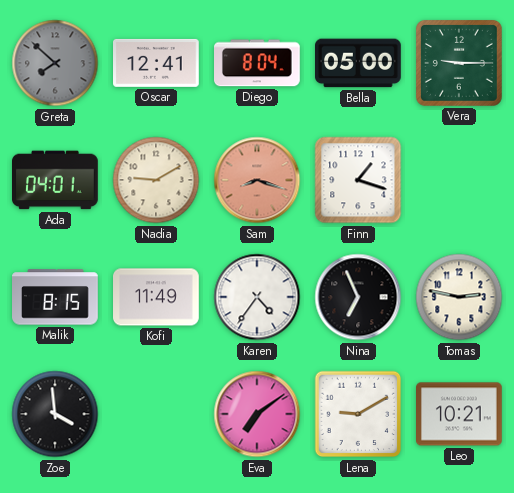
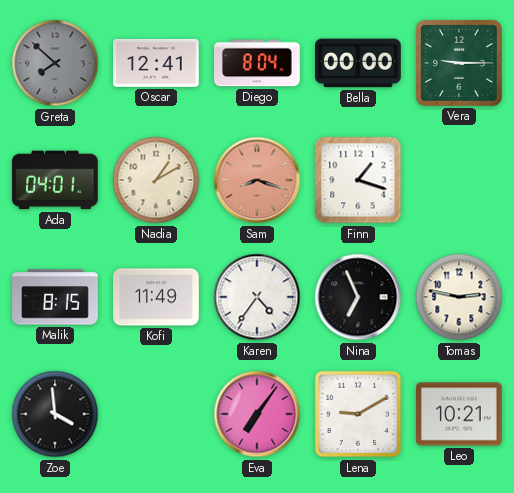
Bella: 05:00 -> 00:00 (359, 63)
Nadia: 9:10 -> 1:10 (156, 180)
Eva: 7:09 -> 7:06 (257, 414)
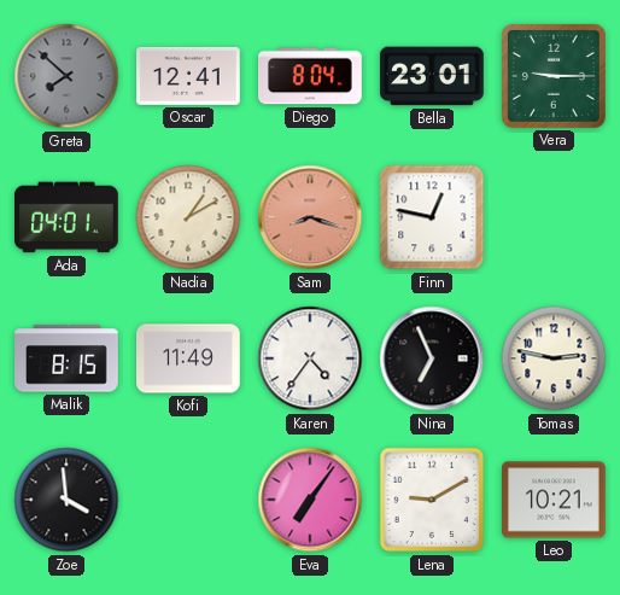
Bella: 00:00 -> 23:01 (433, 76)
Finn: 1:18 -> 12:47 (432, 217)
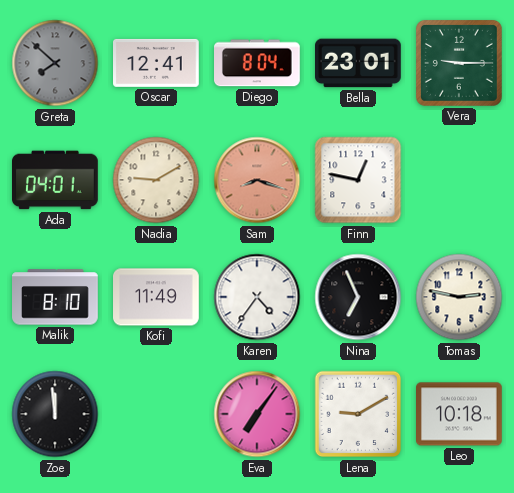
Nadia: 1:10 -> 9:10 (156, 180)
Malik: 8:15 -> 8:10 (56, 297)
Zoe: 3:59 -> 11:59 (55, 414)
Leo: 10:21 -> 10:18 (460, 414)
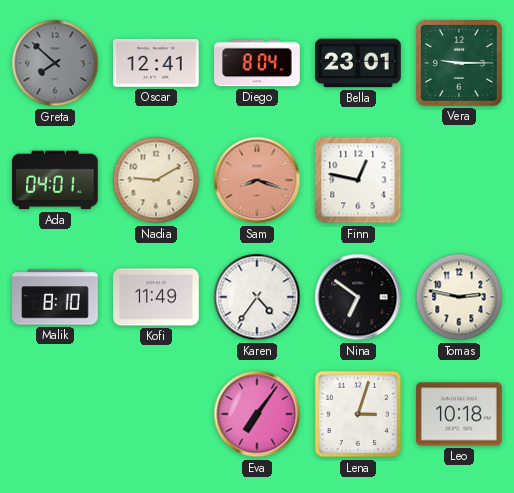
Nina: 6:56 -> 6:51 (358, 297)
Zoe: 11:59 -> none (55, 414)
Lena: 9:10 -> 3:03 (358, 414)
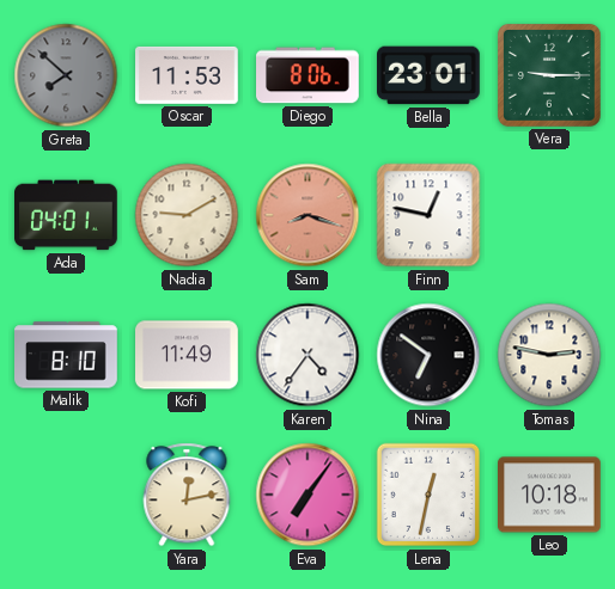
Oscar: 12:41 -> 11:53 (188, 75)
Diego: 8:04 -> 8:06 (309, 75)
Yara: none -> 12:13 (187, 495)
Lena: 3:03 -> 12:32 (428, 495)
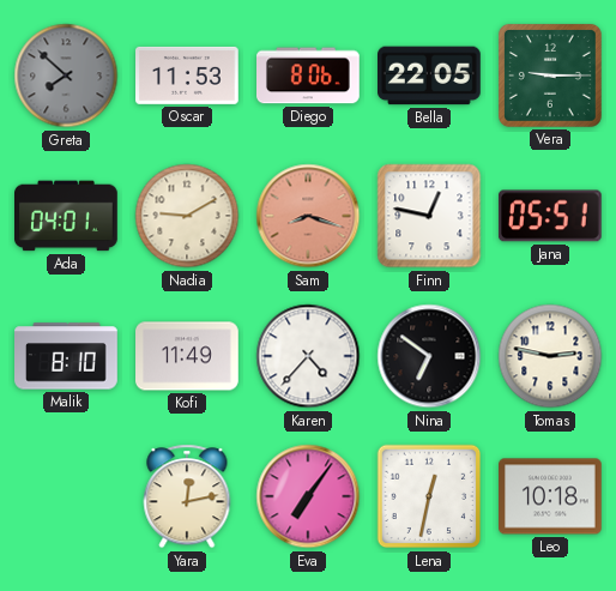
Bella: 23:01 -> 22:05 (430, 76)
Jana: none -> 05:51 (550, 216)
Karen: 4:36 -> 4:37 (308, 356)
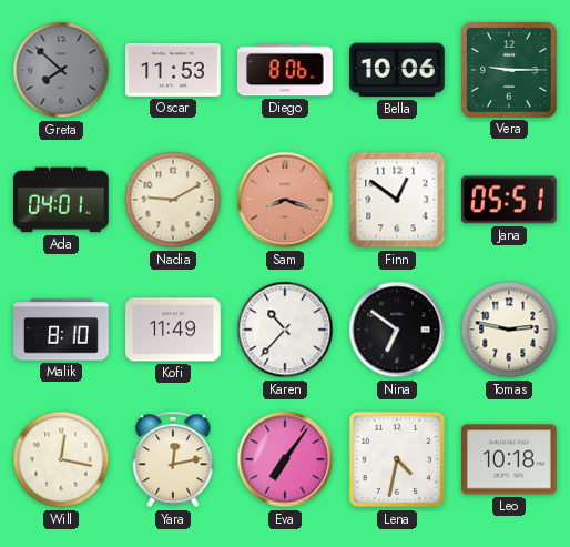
Bella: 22:05 -> 10:06 (398, 70)
Finn: 12:47 -> 12:51 (397, 200)
Karen: 4:37 -> 10:37 (285, 330)
Will: none -> 12:17 (61, 459)
Lena: 12:32 -> 4:32 (397, 459)
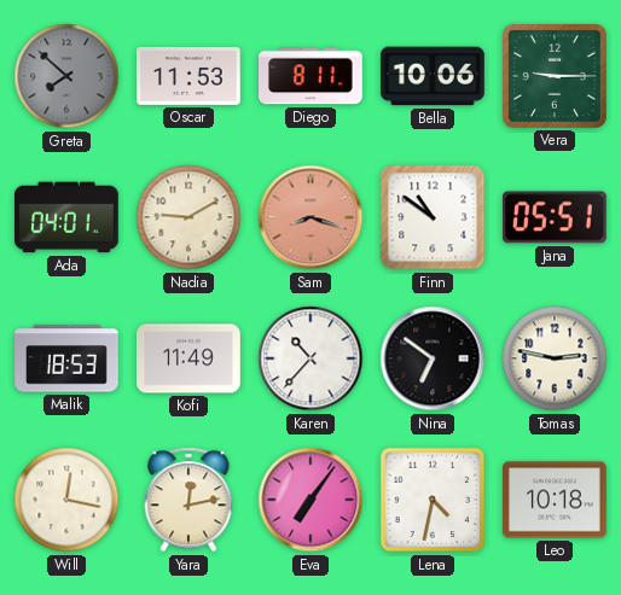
Diego: 8:06 -> 8:11 (312, 76)
Finn: 12:51 -> 10:51 (433, 217)
Malik: 8:10 -> 18:53 (68, 358)
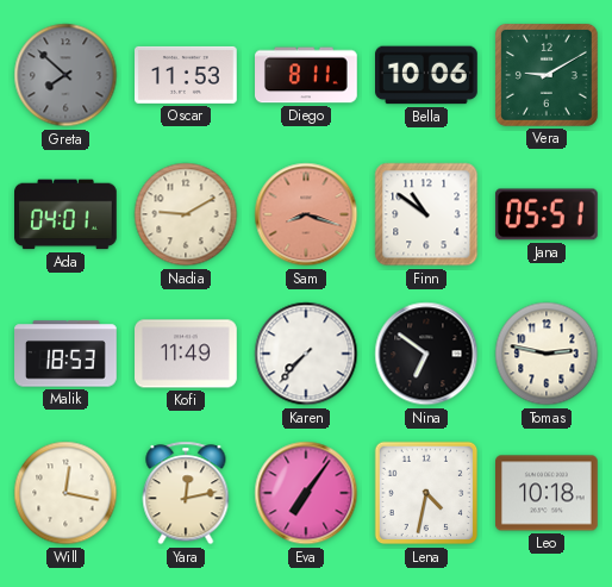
Vera: 9:15 -> 9:10 (547, 75)
Karen: 10:37 -> 7:37 (306, 354)
